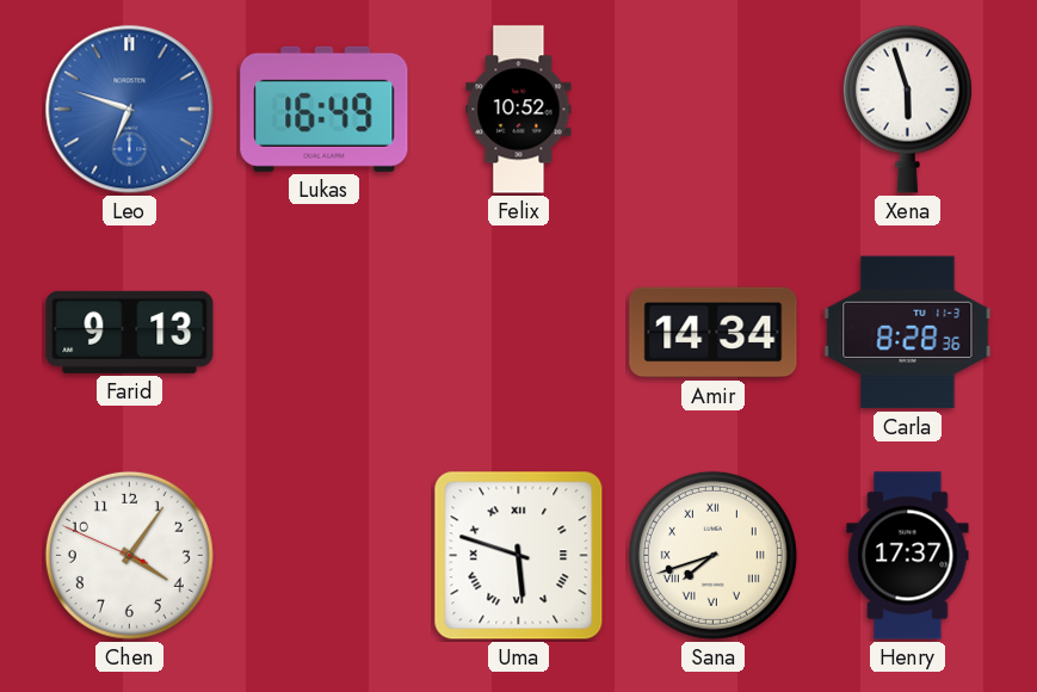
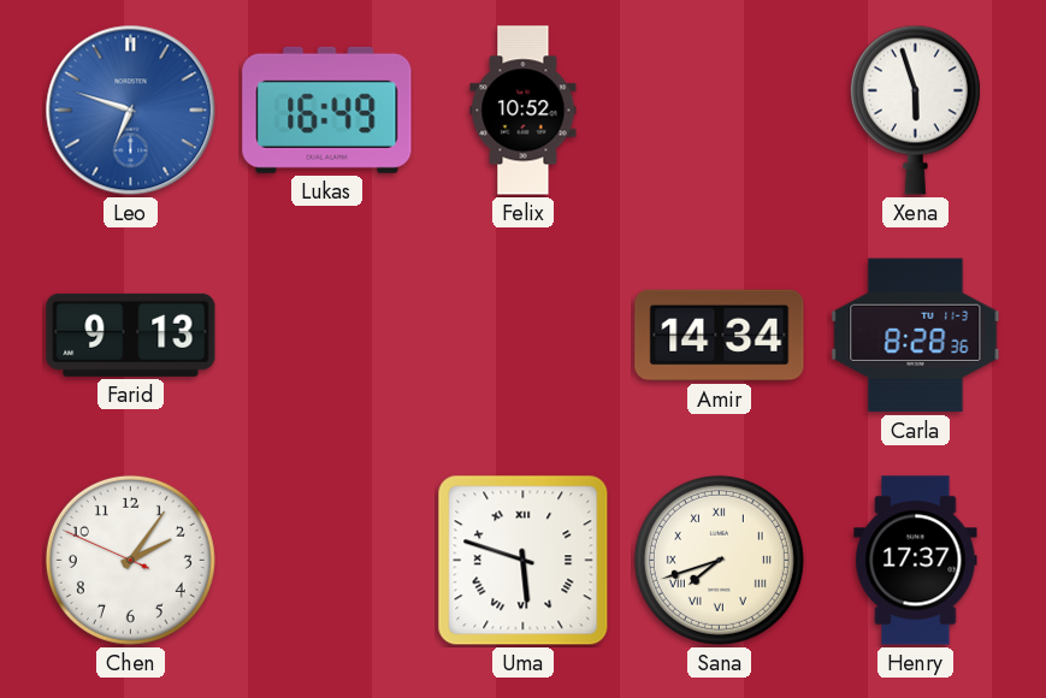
Chen: 4:05 -> 2:05 (130, 560)
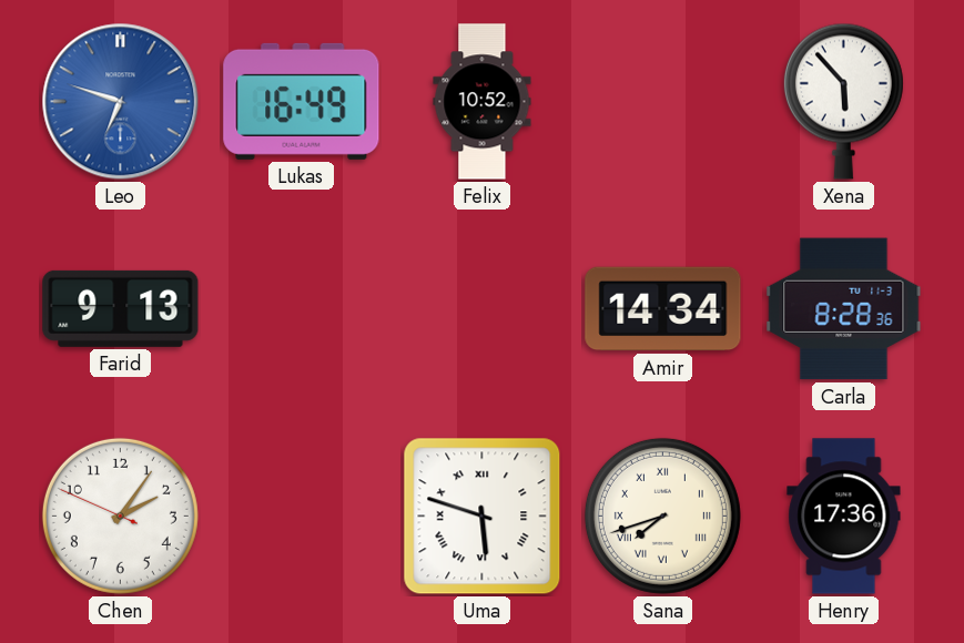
Xena: 5:57 -> 5:53 (843, 101)
Henry: 17:37 -> 17:36 (844, 517)
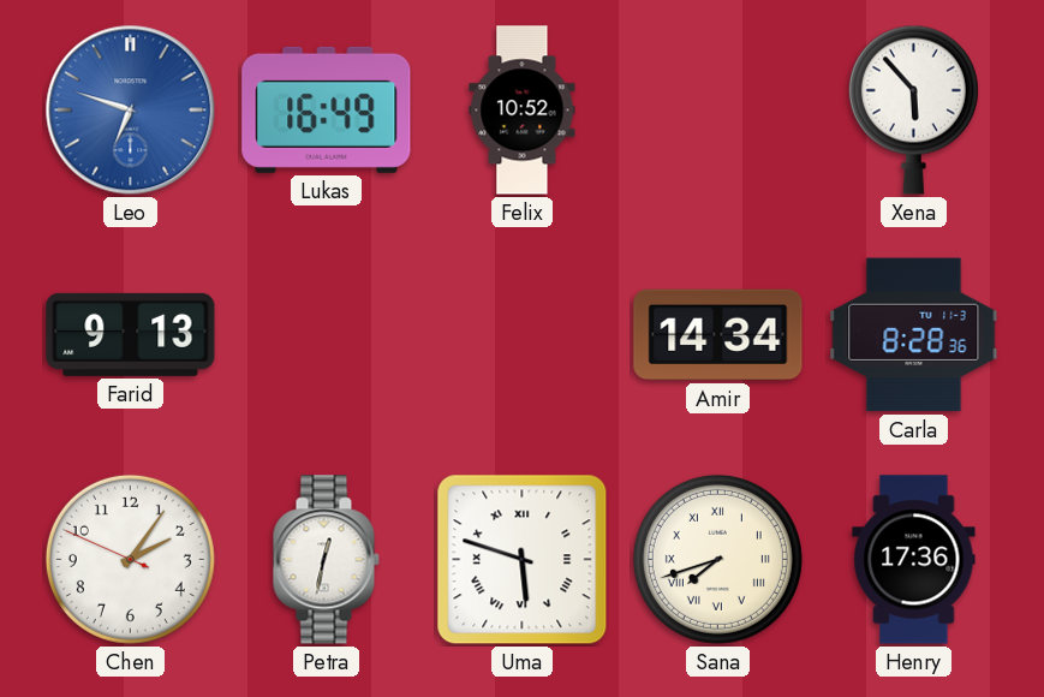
Petra: none -> 12:32 (326, 560)
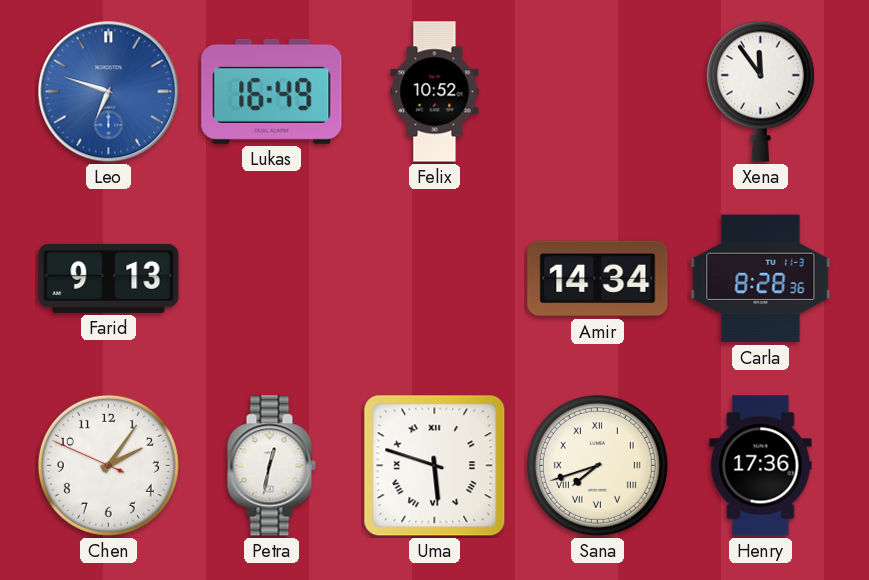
Xena: 5:53 -> 11:54 (760, 91)
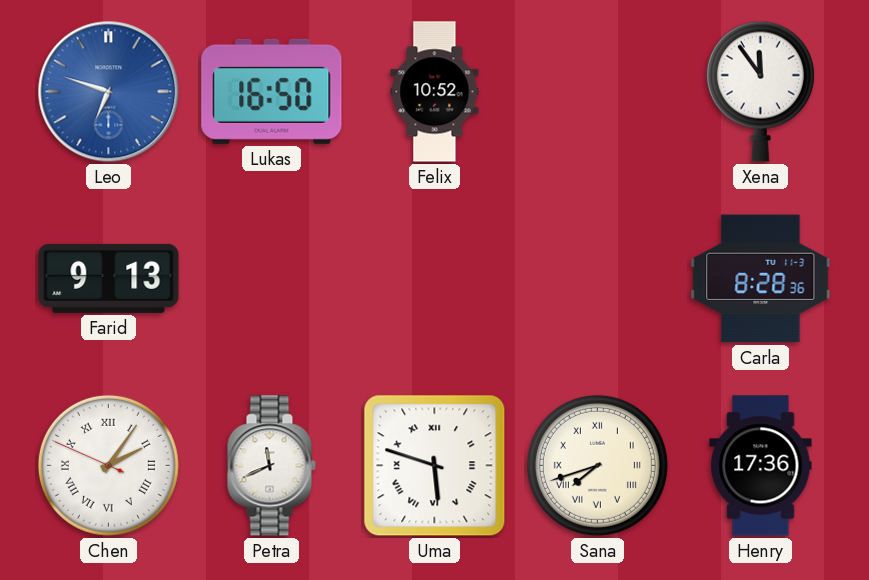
Lukas: 16:49 -> 16:50 (272, 91)
Amir: 14:34 -> none (598, 279)
Chen numerals: Arabic -> Roman (108, 465)
Petra: 12:32 -> 11:41 (271, 466)
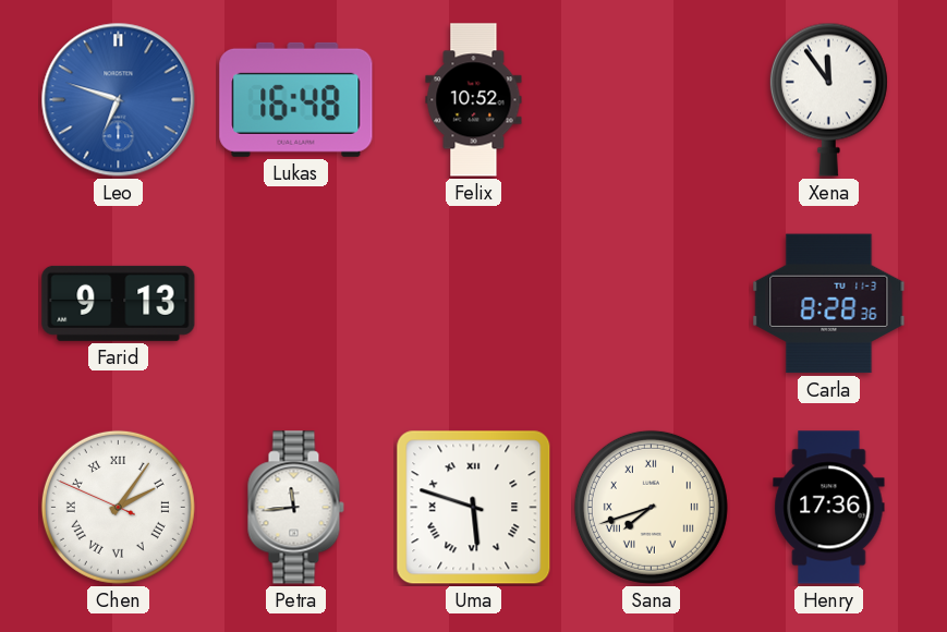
Lukas: 16:50 -> 16:48 (296, 99)
Petra: 11:41 -> 11:44 (295, 508)
